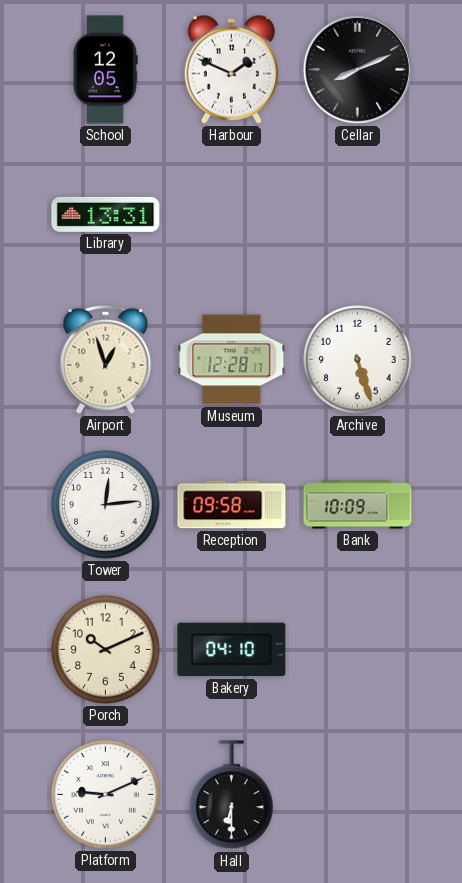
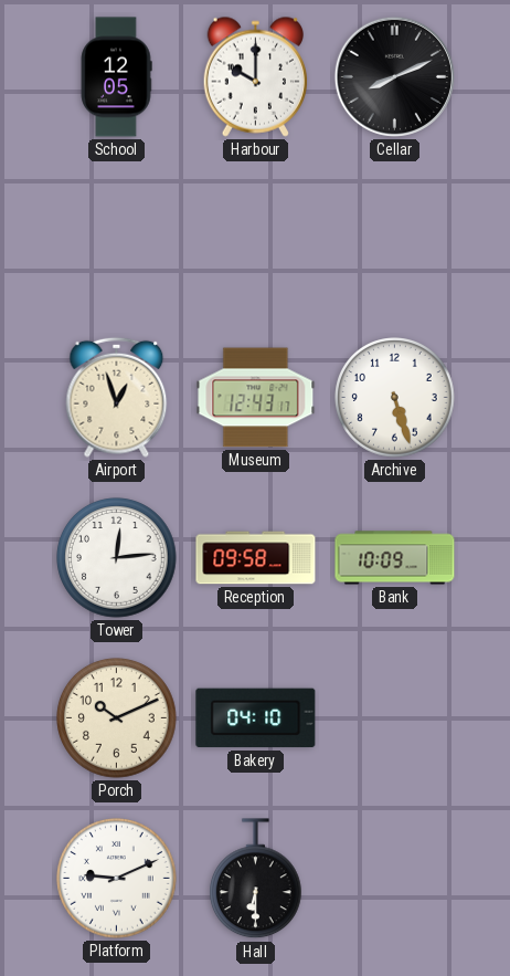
Harbour: 1:49 -> 10:00 (255, 76)
Library: 13:31 -> none (106, 214)
Museum: 12:28 -> 12:43 (256, 398)
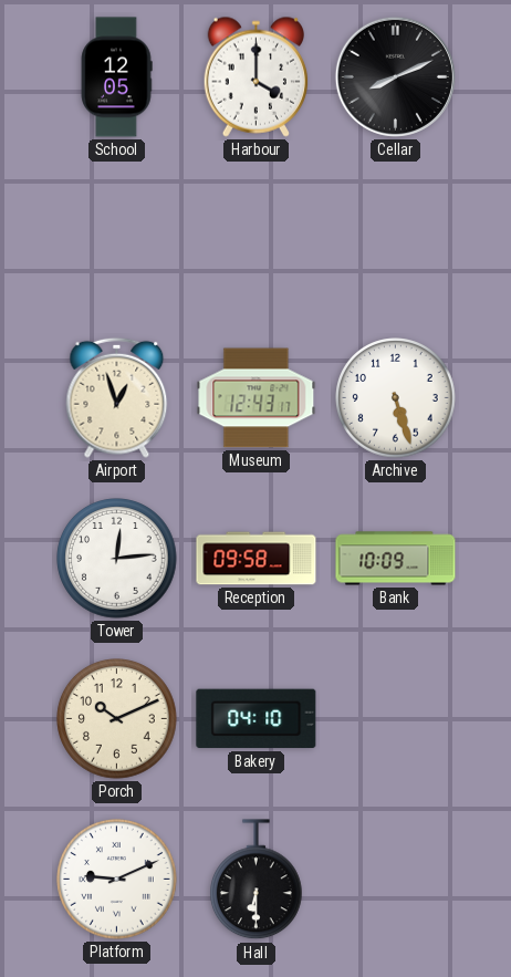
Harbour: 10:00 -> 4:00 (255, 76)
